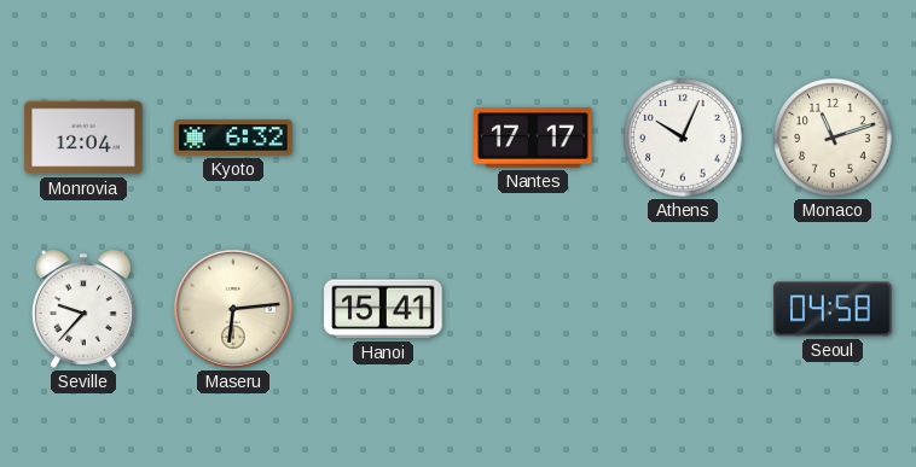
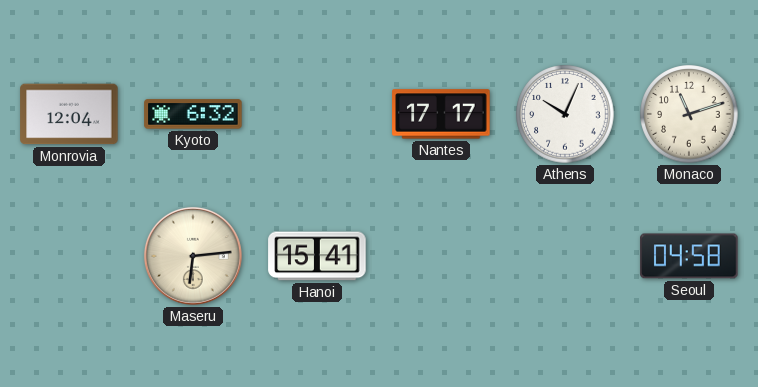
Seville: 9:37 -> none (83, 309)
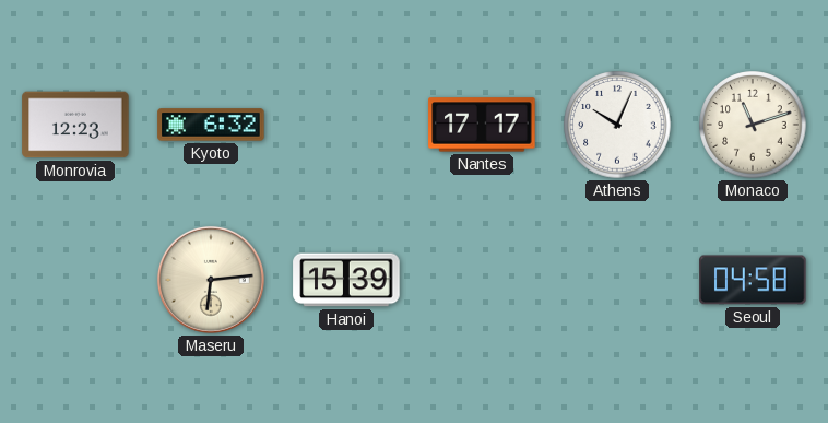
Monrovia: 12:04 -> 12:23 (75, 125)
Hanoi: 15:41 -> 15:39 (346, 280)
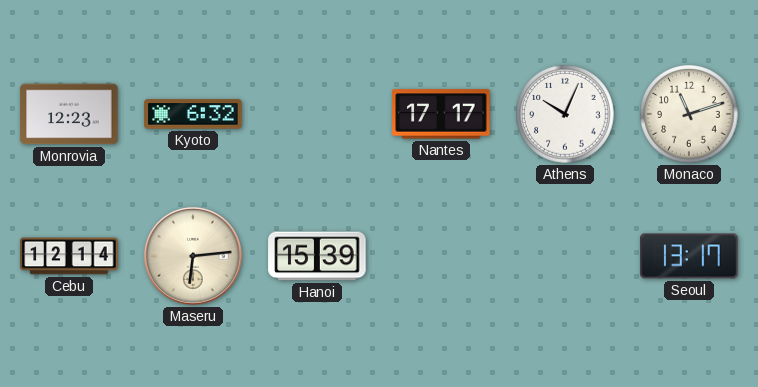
Cebu: none -> 12:14 (69, 256)
Seoul: 04:58 -> 13:17 (689, 256)
